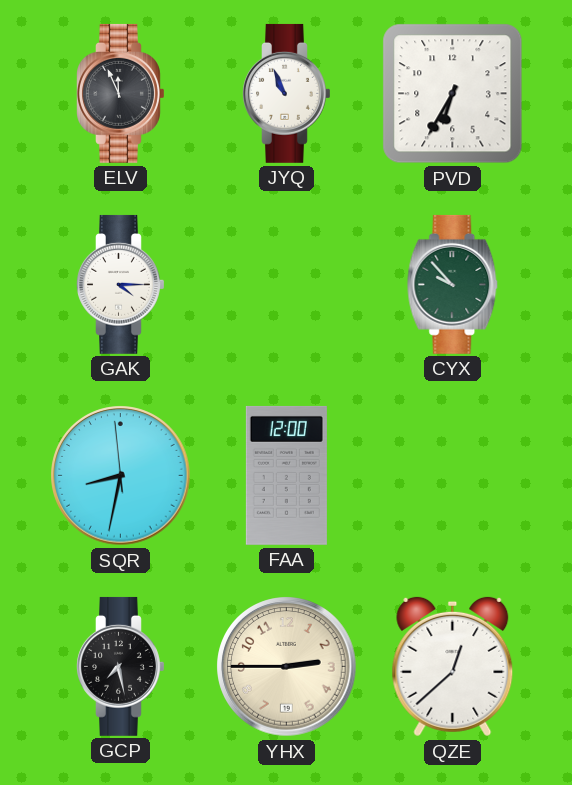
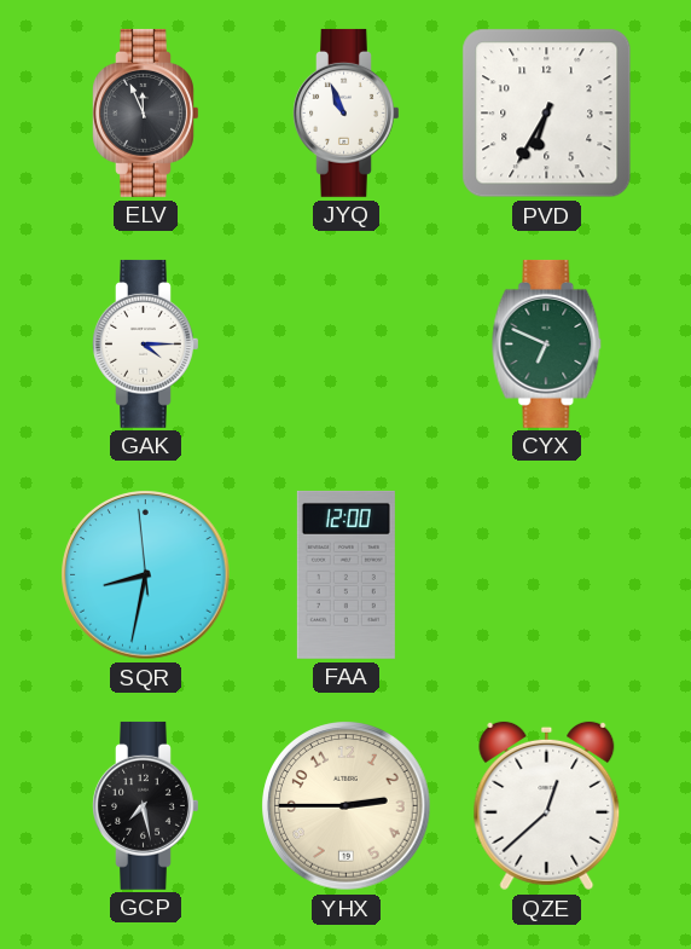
CYX: 9:53 -> 6:49 (547, 343)
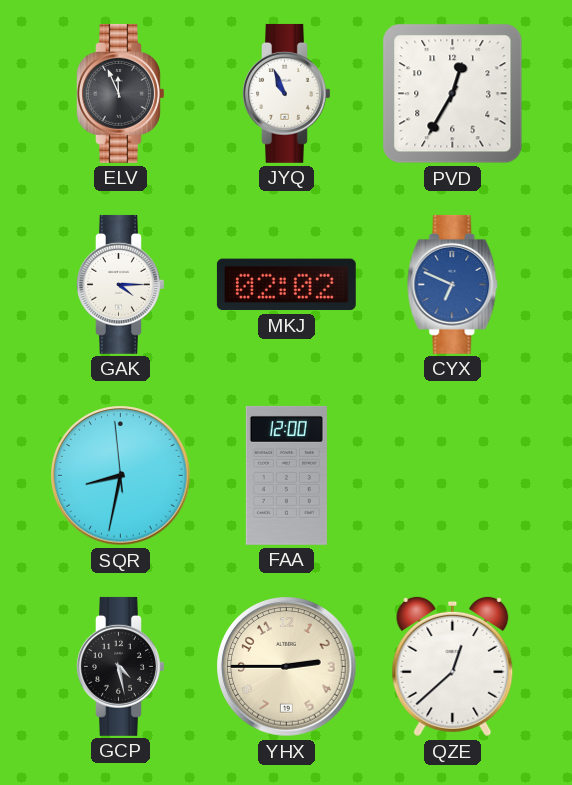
PVD: 6:35 -> 12:35 (453, 94)
MKJ: none -> 02:02 (286, 285)
CYX dial: green -> blue (453, 284)
GCP: 7:28 -> 4:28 (121, 666)
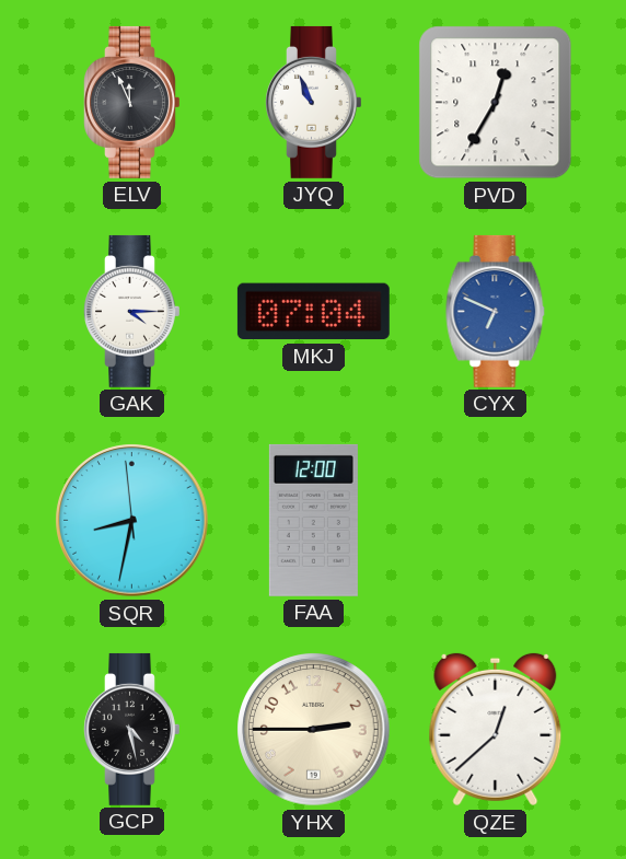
MKJ: 02:02 -> 07:04 (313, 312)
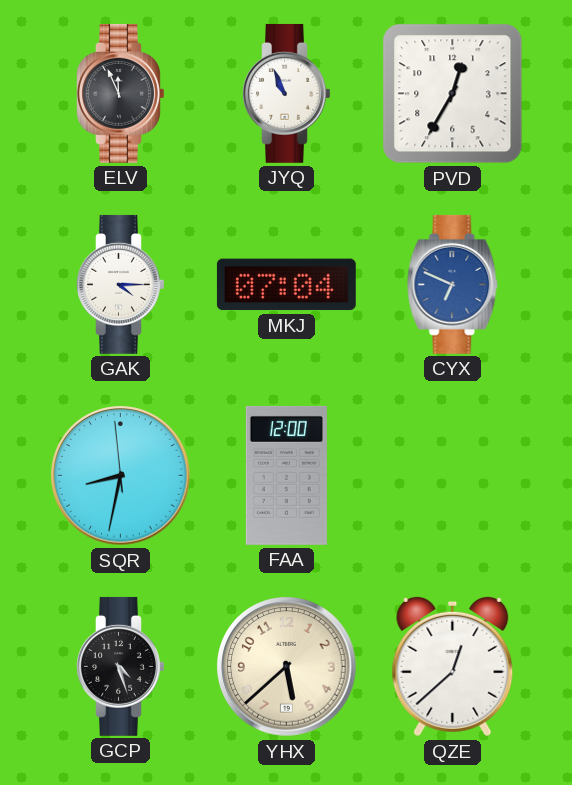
GCP: 4:28 -> 4:27 (121, 666)
YHX: 2:45 -> 5:38 (287, 667)
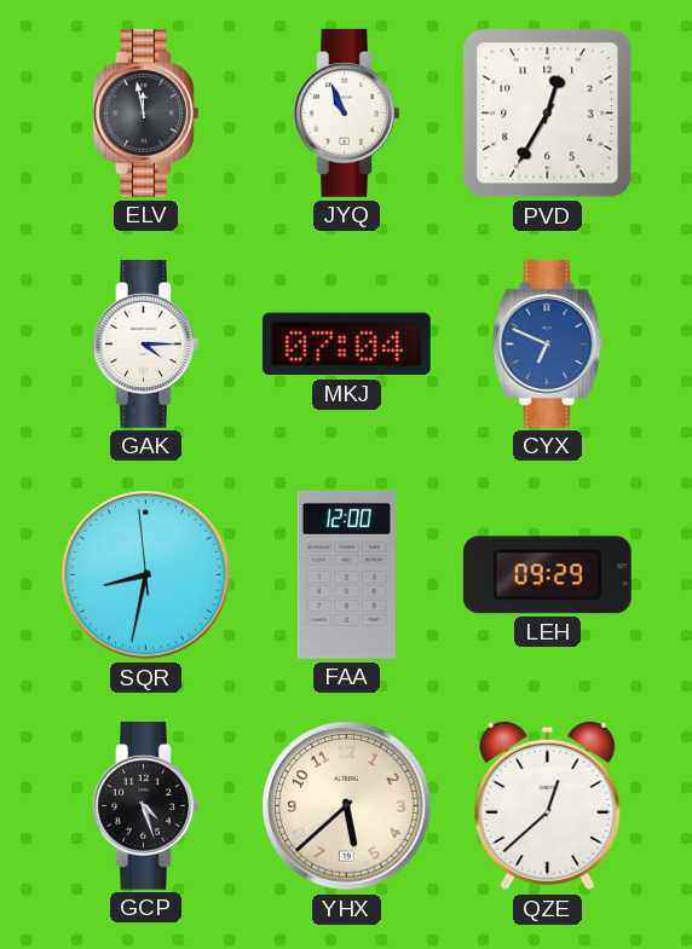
ELV: 11:56 -> 11:58 (146, 112)
LEH: none -> 09:29 (547, 575)
